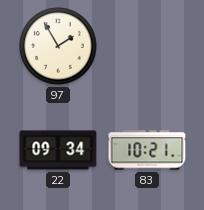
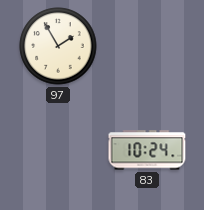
22: 09:34 -> none (58, 150)
83: 10:21 -> 10:24 (147, 150)
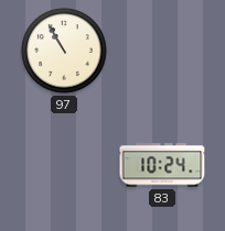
97: 1:55 -> 10:55 (64, 51)
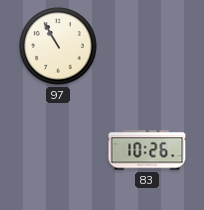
83: 10:24 -> 10:26 (147, 150)
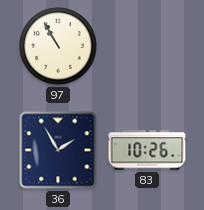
36: none -> 1:55 (58, 150)
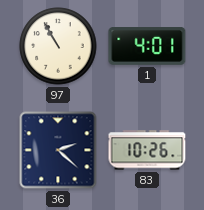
1: none -> 4:01 (147, 47)
36: 1:55 -> 2:22 (58, 150)
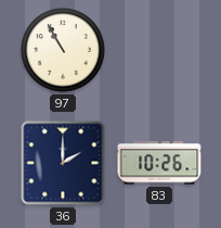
1: 4:01 -> none (147, 47)
36: 2:22 -> 2:00 (63, 163)
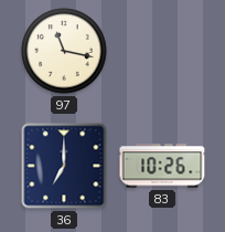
97: 10:55 -> 11:17 (64, 51)
36: 2:00 -> 7:00 (64, 166)
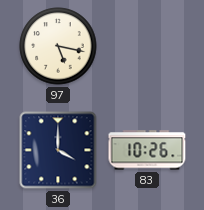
97: 11:17 -> 5:17 (58, 46)
36: 7:00 -> 4:00 (58, 150)
